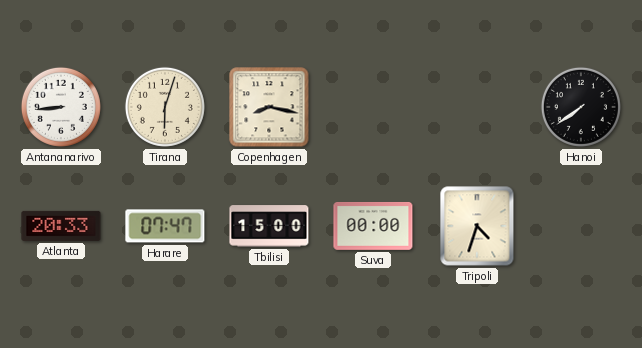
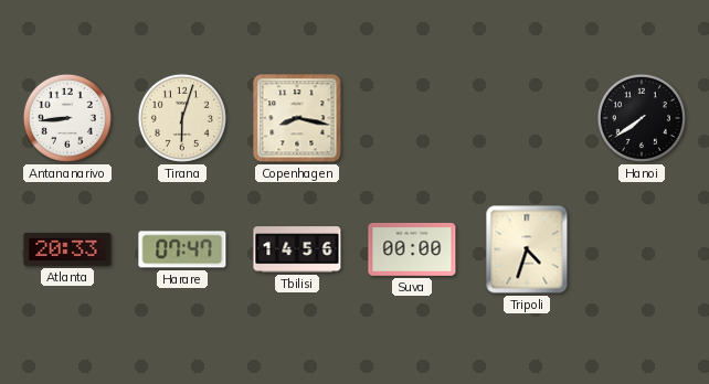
Tbilisi: 15:00 -> 14:56 (297, 249)
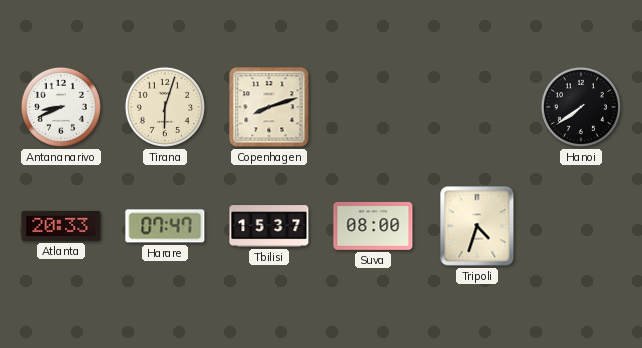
Antananarivo: 8:44 -> 8:41 (61, 107)
Copenhagen: 8:17 -> 8:12 (269, 107)
Tbilisi: 14:56 -> 15:37 (269, 226)
Suva: 00:00 -> 08:00 (373, 226)
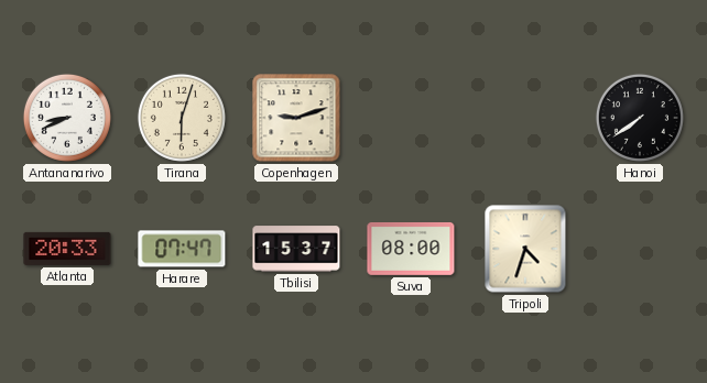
Copenhagen: 8:12 -> 9:12 (296, 118)
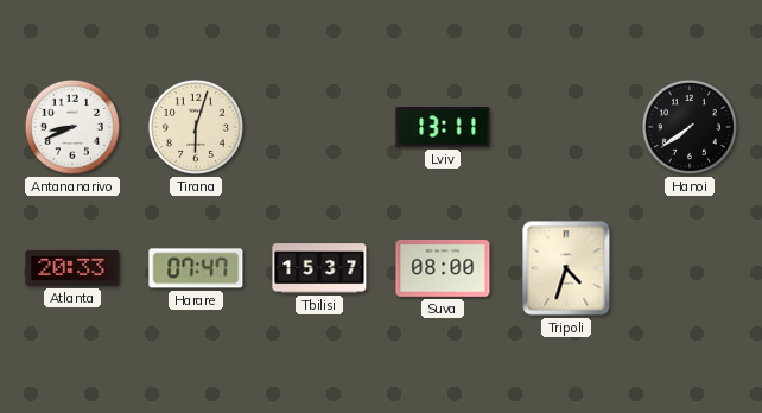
Copenhagen: 9:12 -> none (296, 118)
Lviv: none -> 13:11 (443, 127)
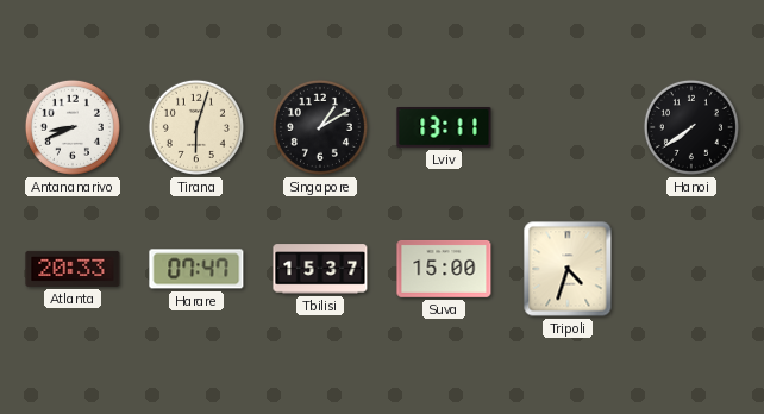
Singapore: none -> 1:10 (320, 127)
Suva: 08:00 -> 15:00 (444, 269)
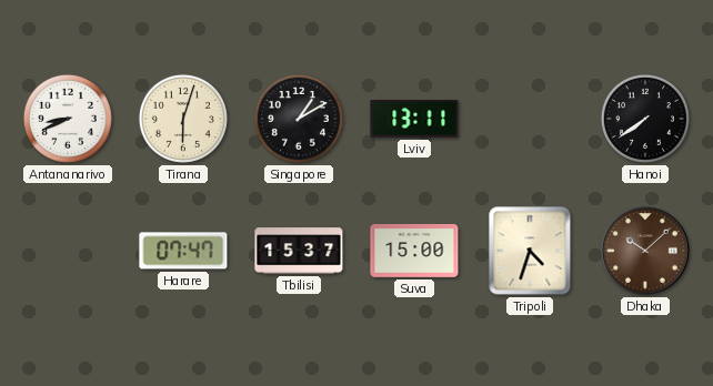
Atlanta: 20:33 -> none (73, 269)
Dhaka: none -> 10:08 (645, 251)
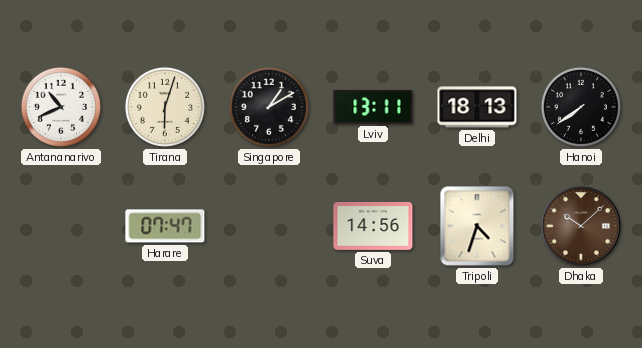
Antananarivo: 8:41 -> 10:41 (61, 107)
Delhi: none -> 18:13 (477, 107)
Tbilisi: 15:37 -> none (299, 251)
Suva: 15:00 -> 14:56 (373, 226)
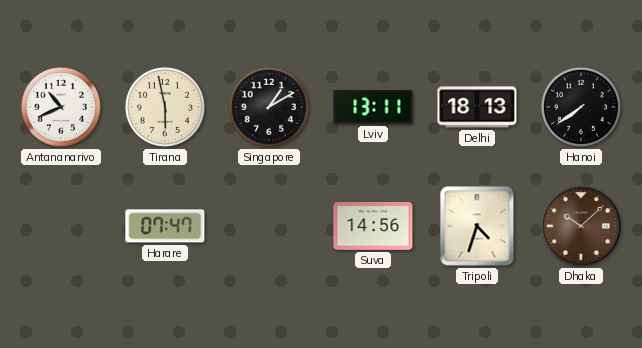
Tirana: 6:03 -> 5:58 (165, 107)
